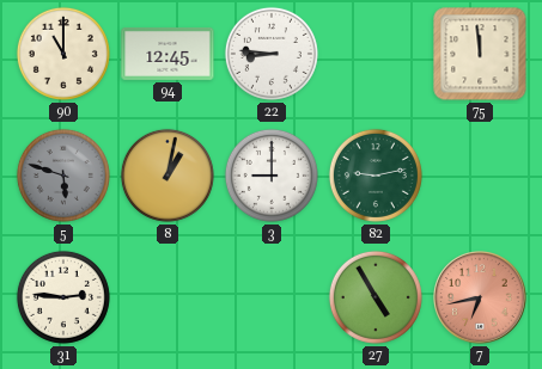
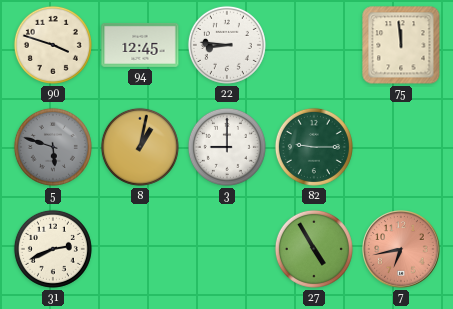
90: 11:00 -> 3:48 (53, 45)
82: 9:13 -> 9:15 (314, 147)
31: 2:46 -> 2:41 (53, 249)
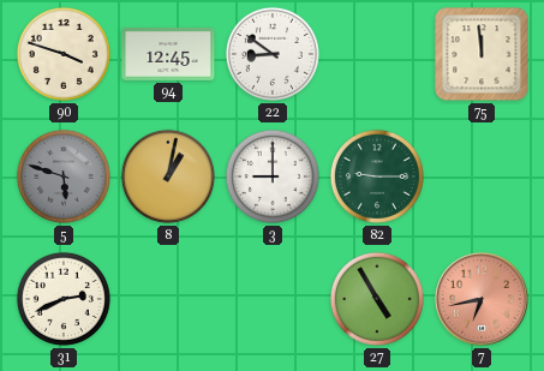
22: 8:46 -> 8:51 (273, 54)
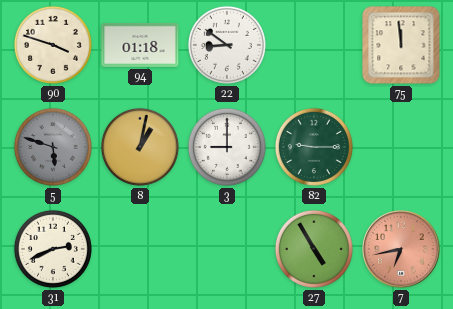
94: 12:45 -> 01:18 (140, 45)
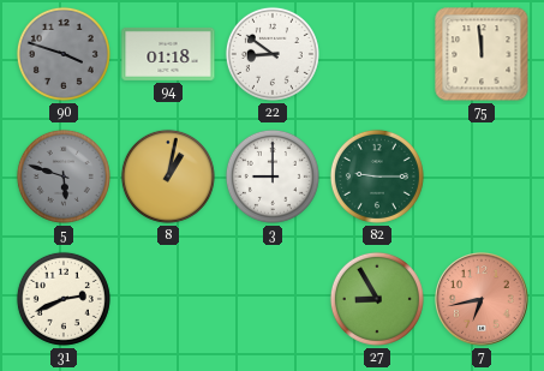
90 dial: cream -> grey (64, 54)
27: 4:55 -> 8:55 (377, 299)
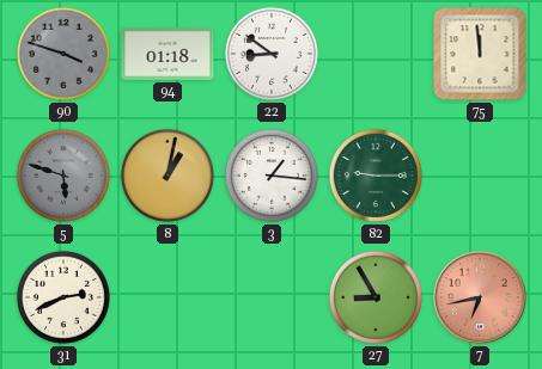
3: 9:00 -> 1:16 (272, 176)
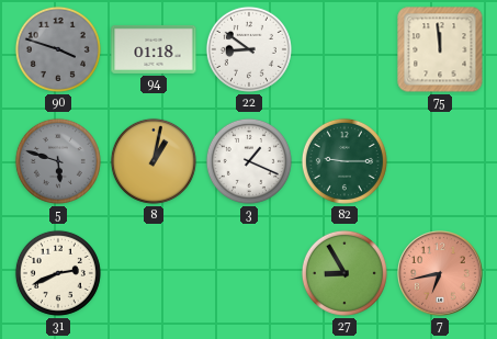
3: 1:16 -> 1:19 (249, 161)
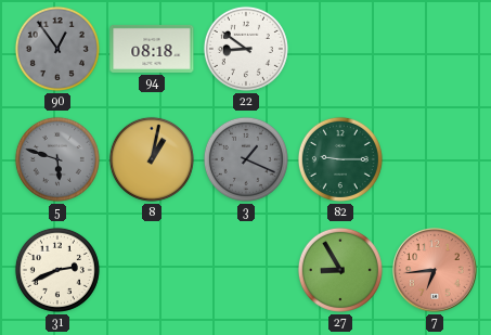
90: 3:48 -> 12:54 (57, 49)
94: 01:18 -> 08:18 (152, 49)
75: 11:59 -> none (440, 49)
3 dial: white -> grey (246, 159)
7: 6:43 -> 6:44 (435, 270)
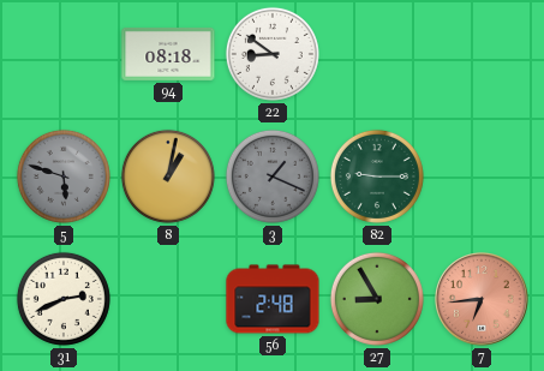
90: 12:54 -> none (57, 49)
56: none -> 2:48 (273, 299)
